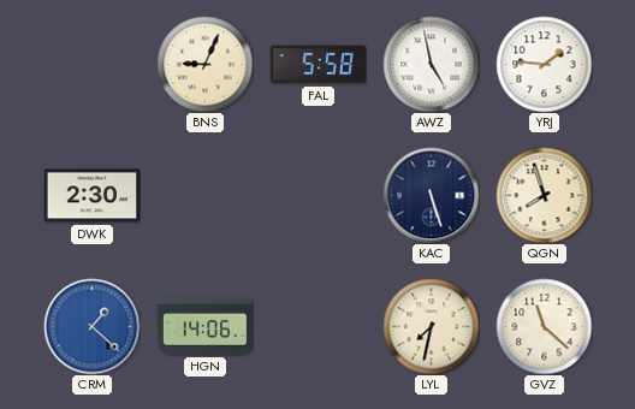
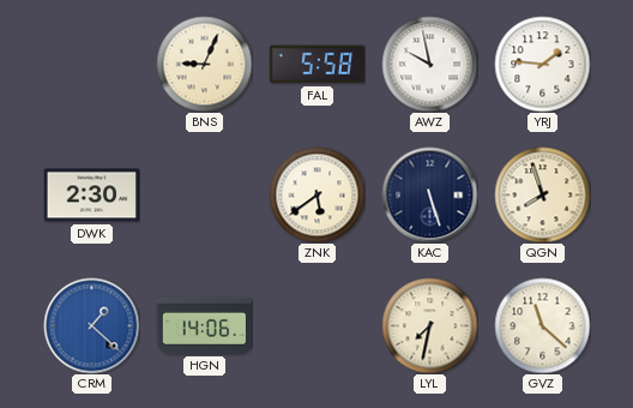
AWZ: 4:58 -> 9:58 (429, 64)
ZNK: none -> 5:39 (316, 194)
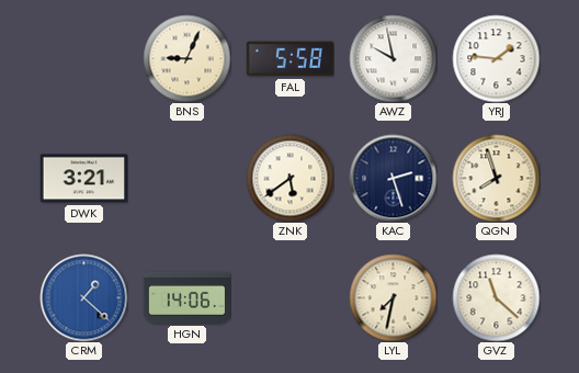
DWK: 2:30 -> 3:21 (83, 179)
KAC: 5:27 -> 2:27 (393, 178)
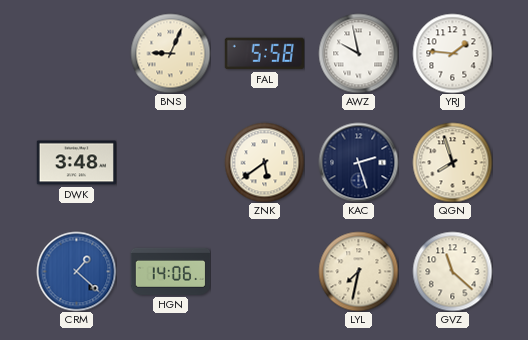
DWK: 3:21 -> 3:48 (76, 163)
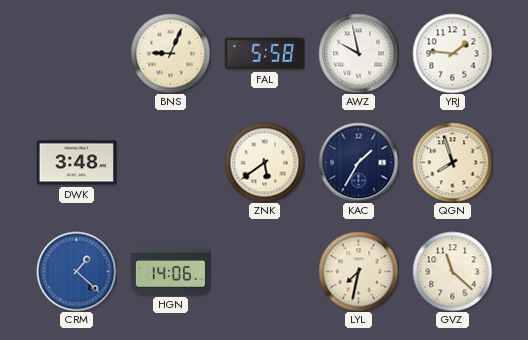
KAC: 2:27 -> 1:35 (358, 162)
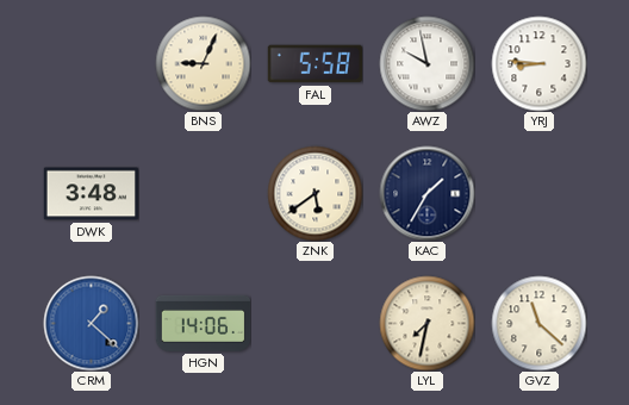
YRJ: 1:46 -> 8:46 (538, 63)
QGN: 7:57 -> none (452, 162)
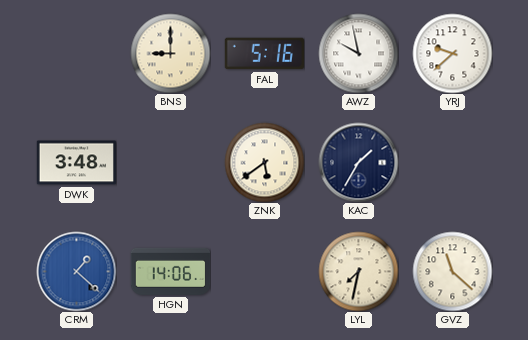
BNS: 9:04 -> 9:00 (170, 53)
FAL: 5:58 -> 5:16 (264, 54)
YRJ: 8:46 -> 9:38 (452, 53)
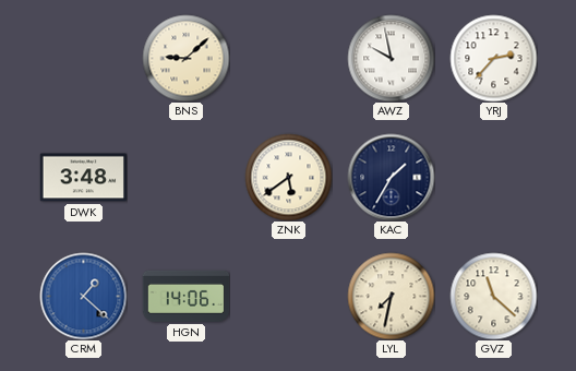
BNS: 9:00 -> 9:08 (185, 58)
FAL: 5:16 -> none (264, 54)
YRJ: 9:38 -> 2:37 (493, 58)
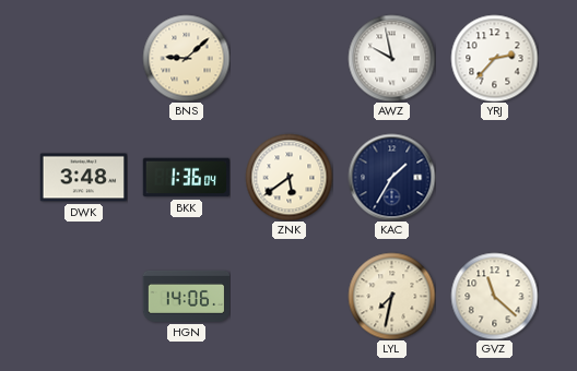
BKK: none -> 1:36 (186, 178)
CRM: 1:22 -> none (83, 296)
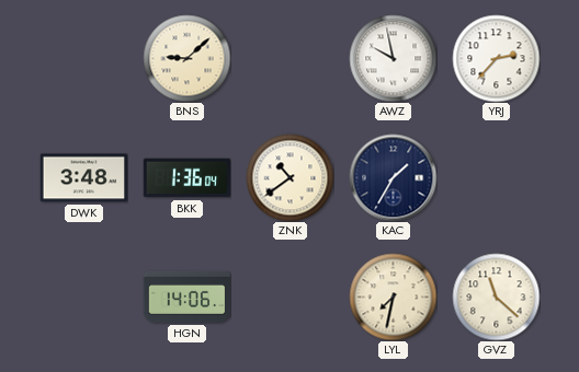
ZNK: 5:39 -> 10:39 (289, 177)
